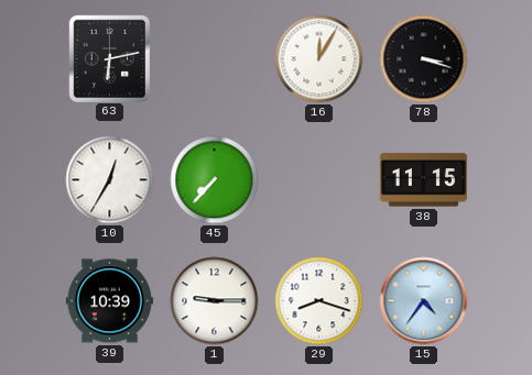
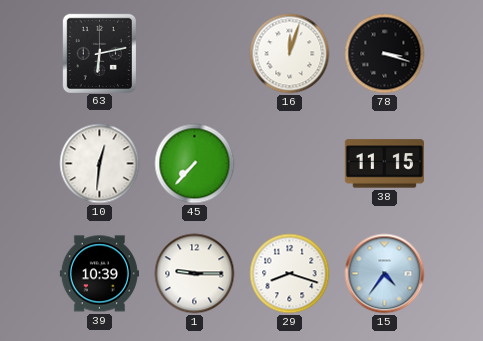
16: 12:05 -> 12:03 (290, 54)
10: 12:35 -> 12:31 (100, 164)
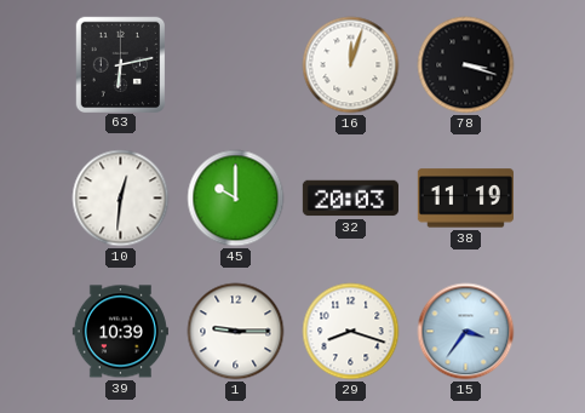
45: 7:37 -> 10:00 (236, 199)
32: none -> 20:03 (350, 199)
38: 11:15 -> 11:19 (465, 199)
15: 4:36 -> 3:36 (466, 332)
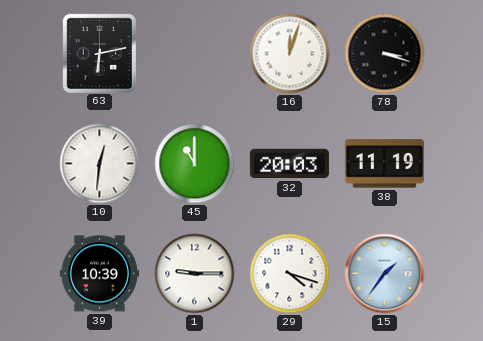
45: 10:00 -> 11:00 (195, 164)
29: 8:18 -> 4:18 (290, 274)
15: 3:36 -> 1:36 (385, 274)
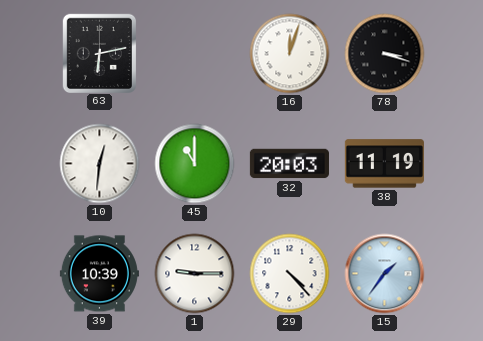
29: 4:18 -> 4:23 (290, 274)
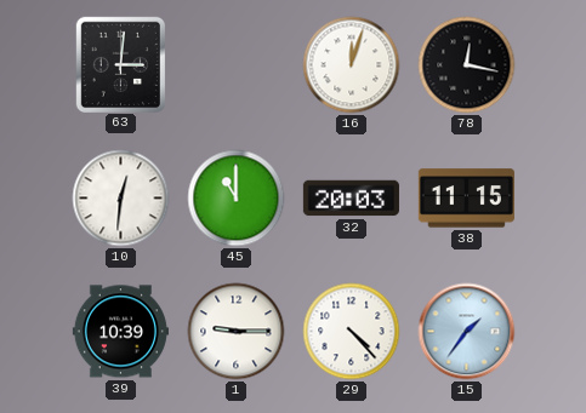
63: 6:13 -> 3:01 (120, 64)
78: 3:18 -> 12:17 (467, 65)
38: 11:19 -> 11:15 (466, 199)
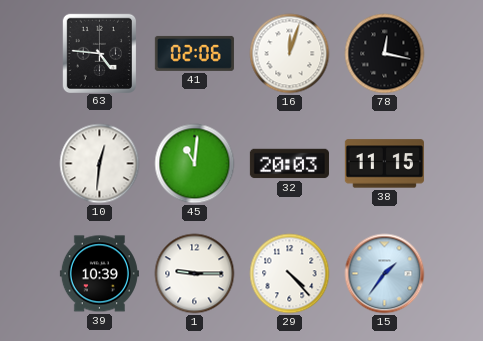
63: 3:01 -> 4:46 (99, 53)
41: none -> 02:06 (194, 53)
45: 11:00 -> 11:01 (195, 164)
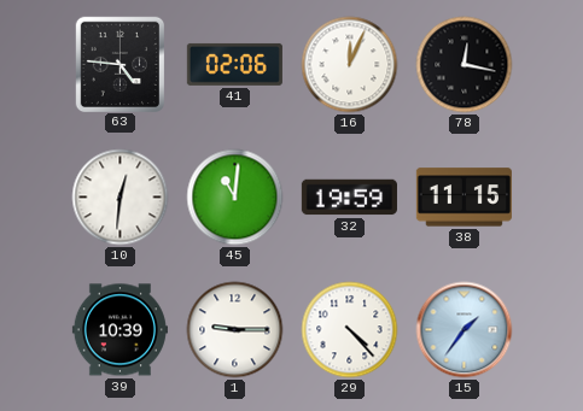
16: 12:03 -> 12:04 (350, 65)
32: 20:03 -> 19:59 (349, 198)
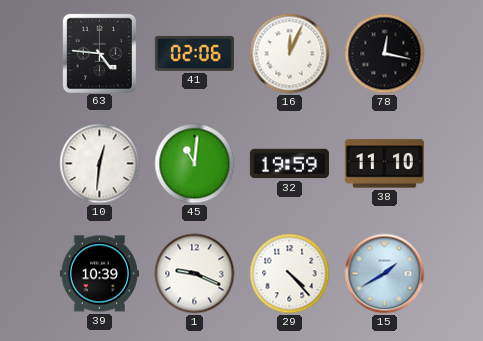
38: 11:15 -> 11:10 (384, 164)
1: 9:15 -> 9:19 (195, 274)
15: 1:36 -> 1:40 (385, 274)
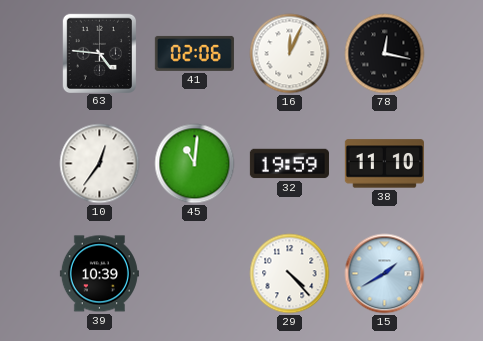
10: 12:31 -> 12:36 (100, 164)
1: 9:19 -> none (195, 274)
